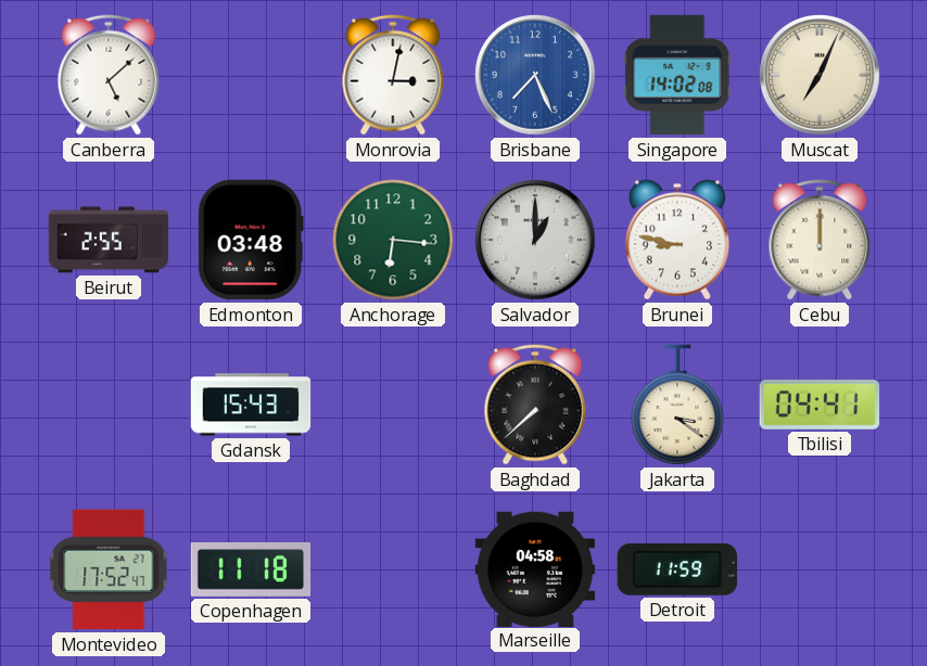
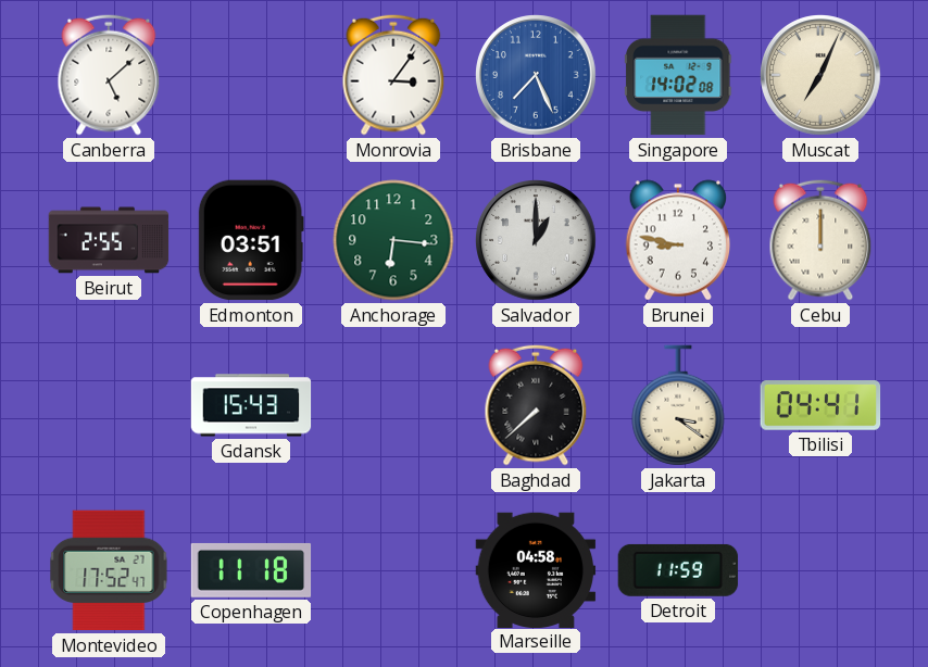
Monrovia: 3:02 -> 3:06 (393, 75)
Edmonton: 03:48 -> 03:51 (251, 240)
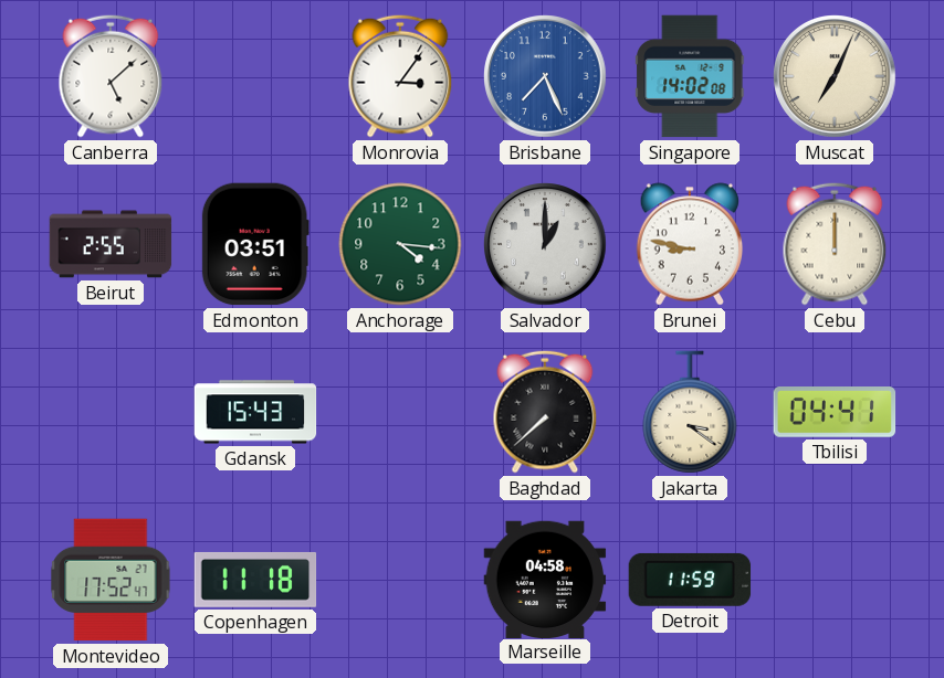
Anchorage: 6:16 -> 4:16 (400, 244)
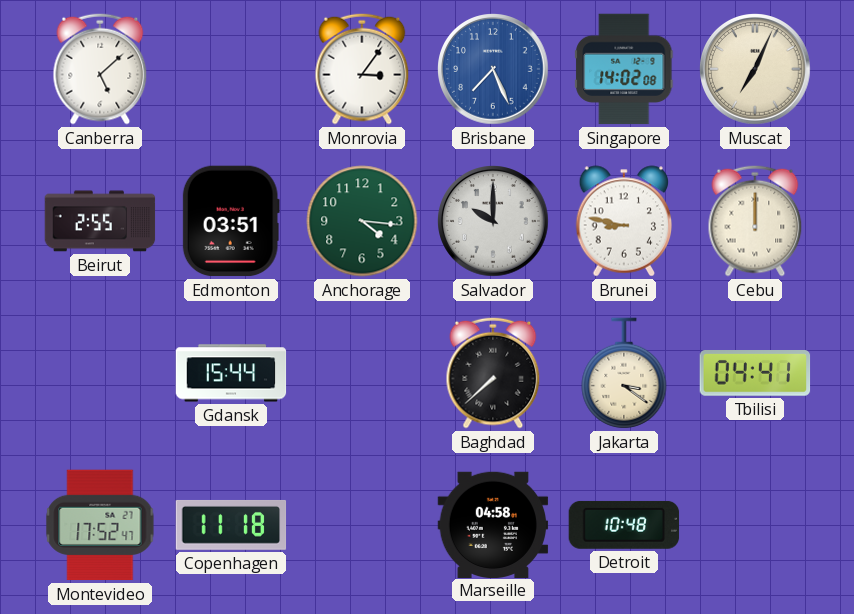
Salvador: 1:00 -> 10:00 (493, 221)
Gdansk: 15:43 -> 15:44 (231, 373)
Detroit: 11:59 -> 10:48 (624, 525)
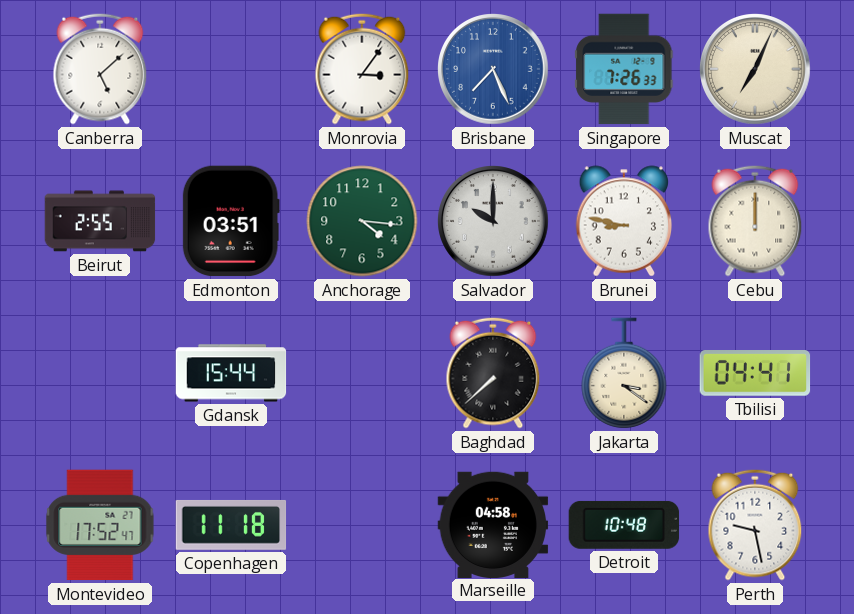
Singapore: 14:02 -> 7:26 (624, 69)
Perth: none -> 9:28 (755, 525)
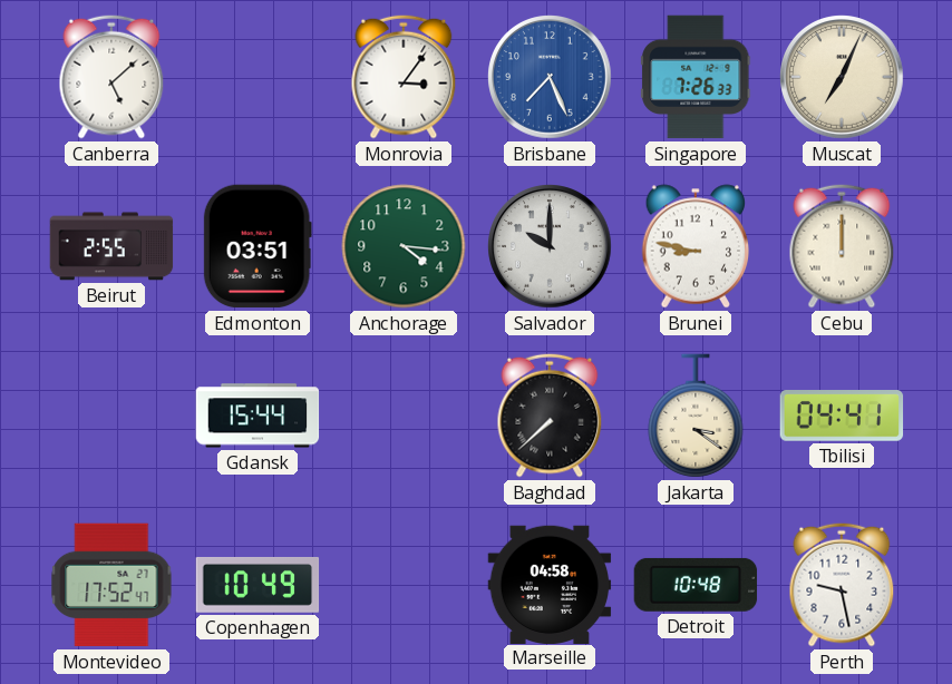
Copenhagen: 11:18 -> 10:49 (258, 585)
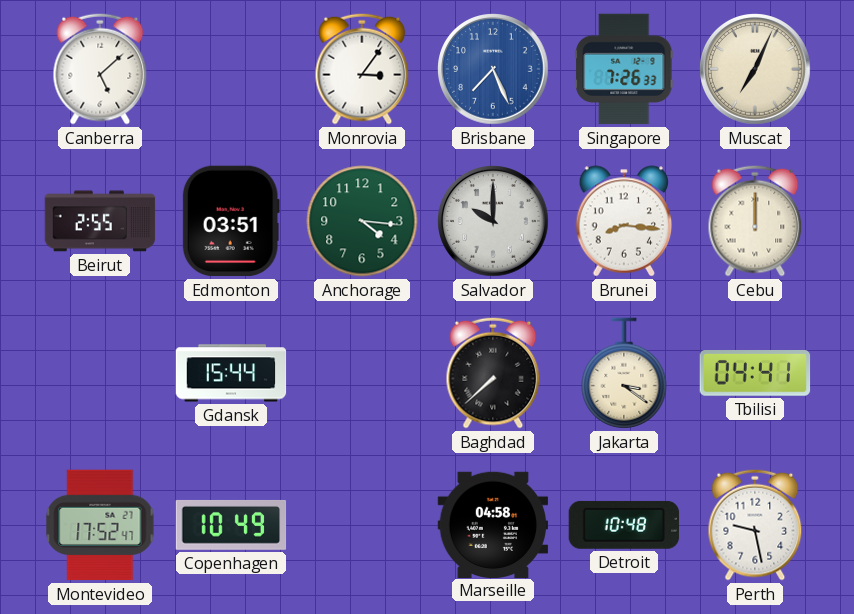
Brunei: 8:47 -> 8:16 (624, 221)
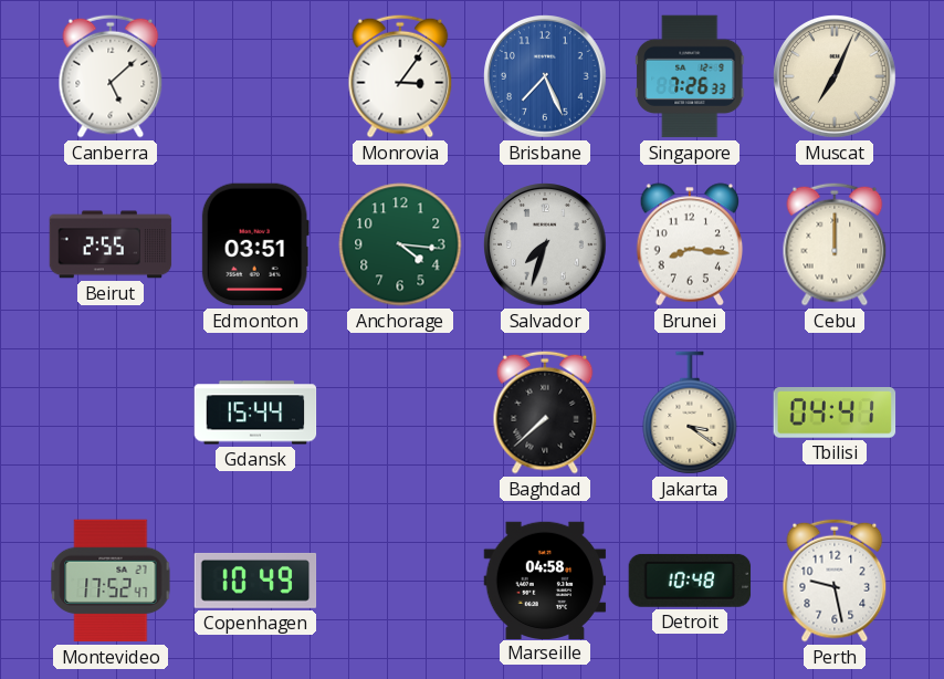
Salvador: 10:00 -> 7:33 (545, 244)
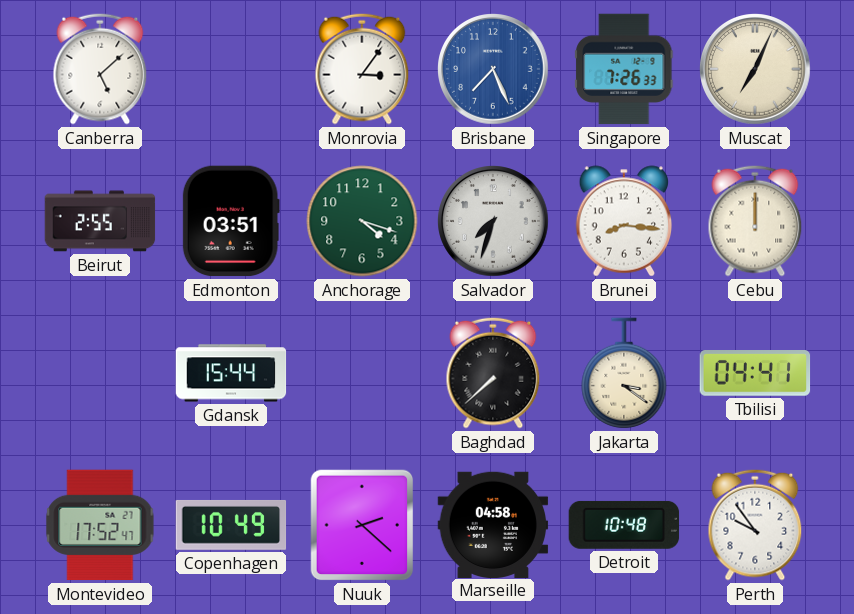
Anchorage: 4:16 -> 4:18 (362, 221)
Nuuk: none -> 2:22 (362, 525)
Perth: 9:28 -> 9:54 (755, 525)
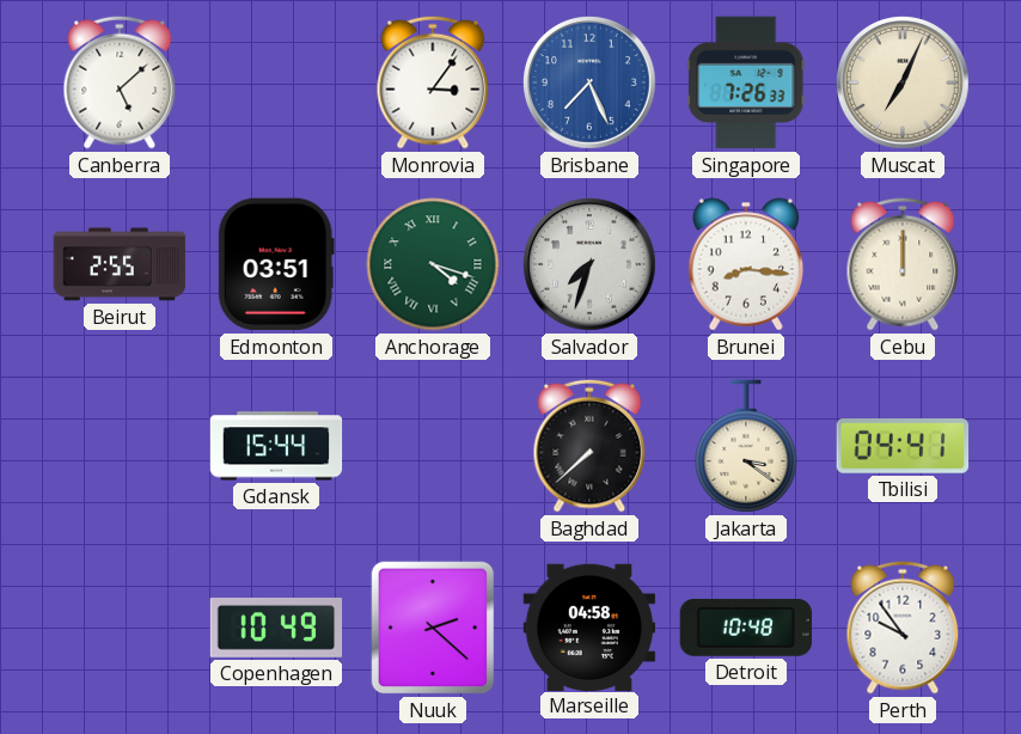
Anchorage numerals: Arabic -> Roman (433, 264)
Montevideo: 17:52 -> none (100, 525)
